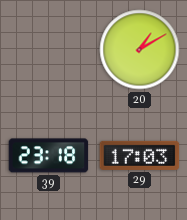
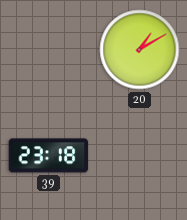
29: 17:03 -> none (140, 155)
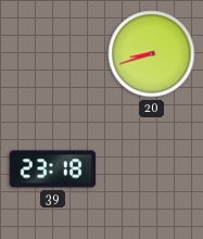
20: 1:10 -> 8:42 (152, 54)
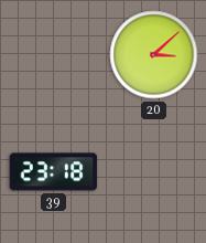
20: 8:42 -> 3:08 (154, 55)
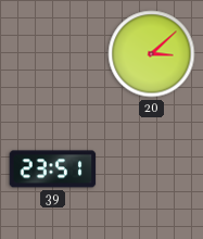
39: 23:18 -> 23:51 (53, 169)
